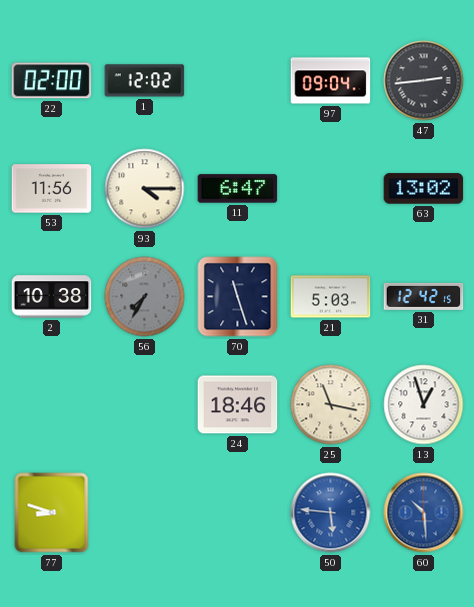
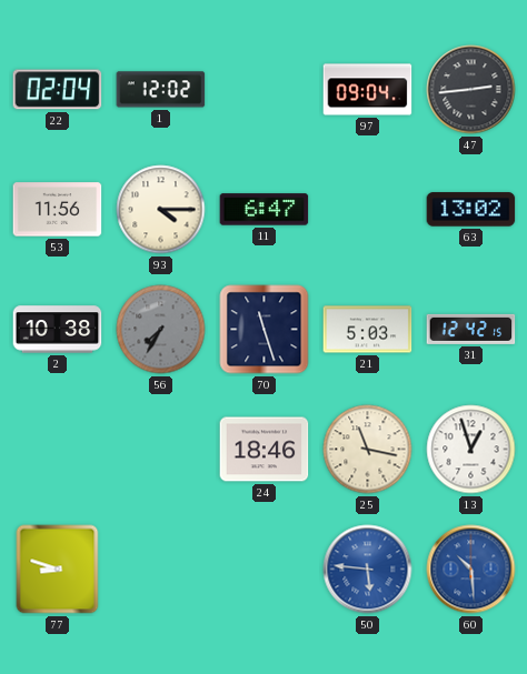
22: 02:00 -> 02:04 (58, 90)
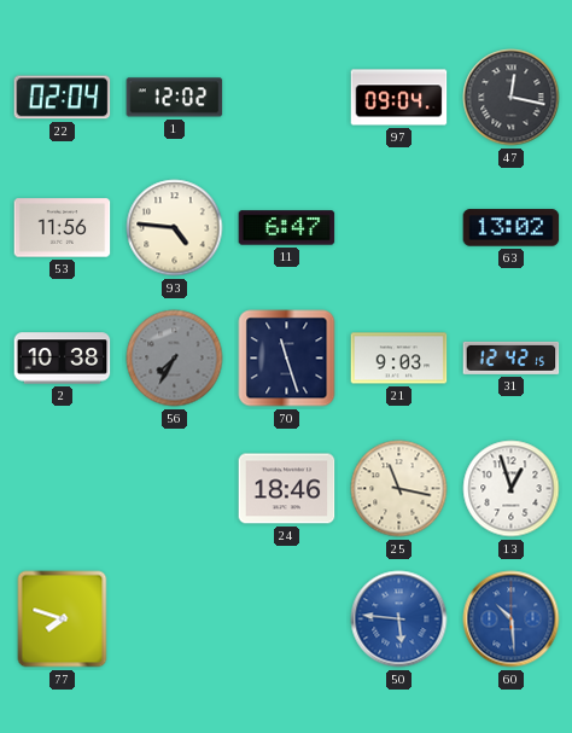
47: 2:44 -> 12:17 (512, 98)
93: 4:15 -> 4:46 (175, 228)
21: 5:03 -> 9:03 (399, 359)
77: 8:48 -> 7:48 (63, 619)
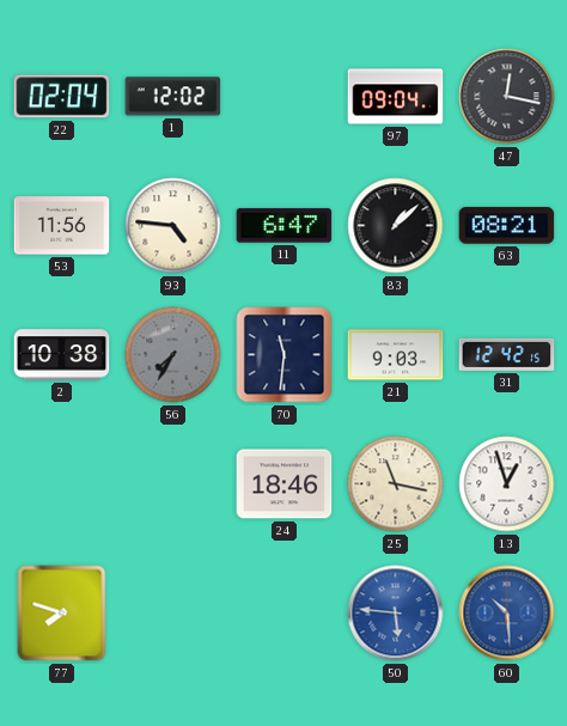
83: none -> 1:08 (396, 226)
63: 13:02 -> 08:21 (507, 226)
70: 11:27 -> 11:31 (285, 355)
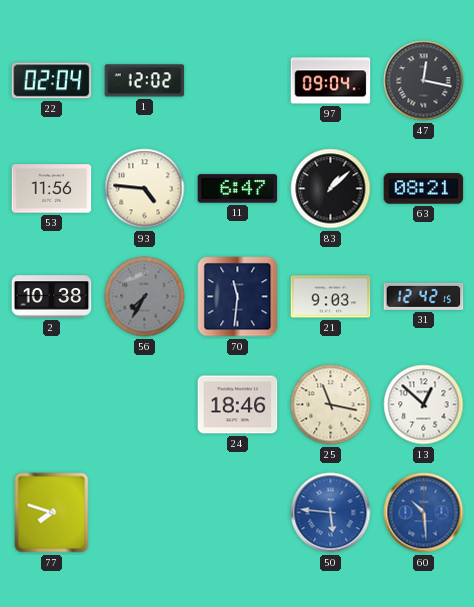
13: 12:57 -> 12:52 (424, 405)
